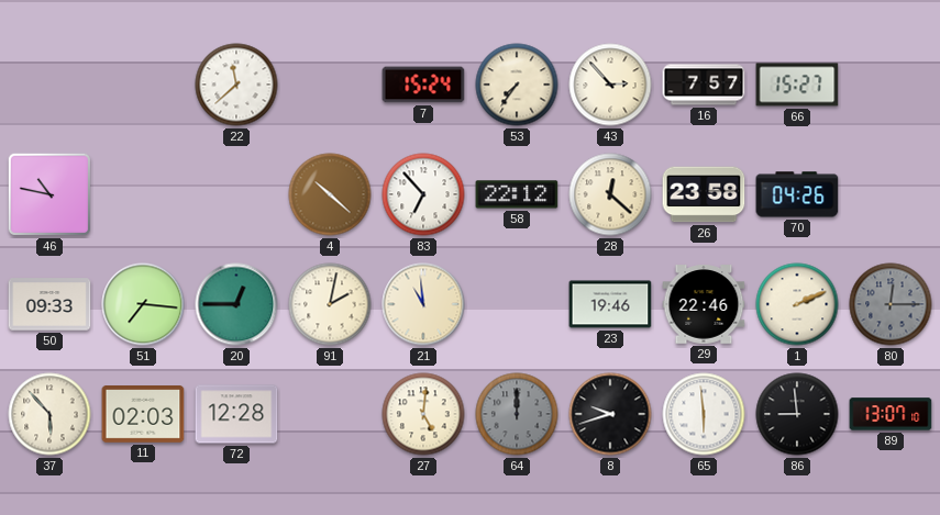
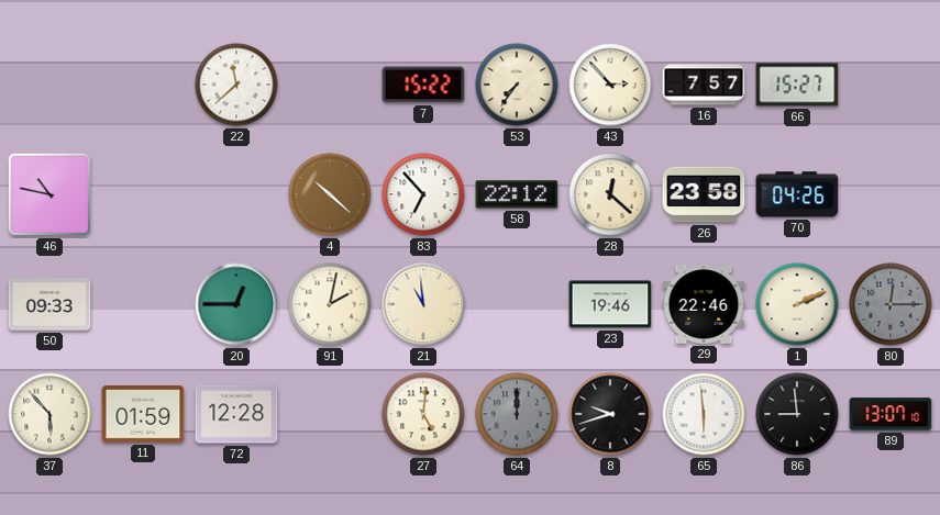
7: 15:24 -> 15:22 (423, 85)
51: 7:16 -> none (143, 304)
11: 02:03 -> 01:59 (143, 415)
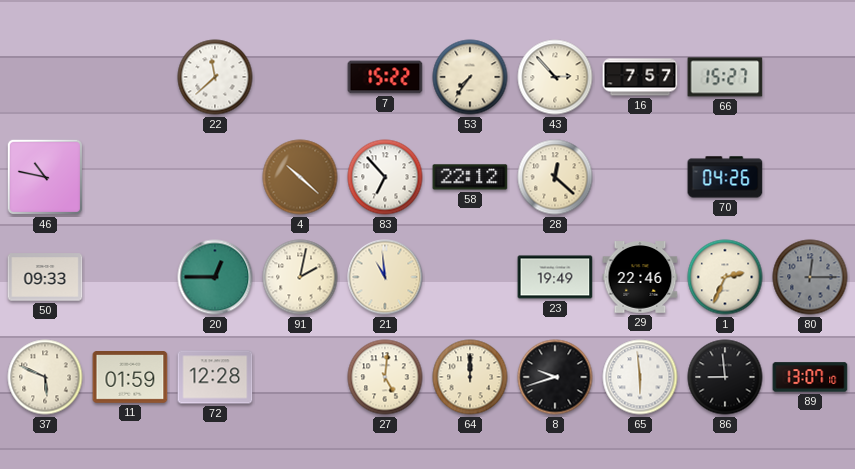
26: 23:58 -> none (704, 194)
23: 19:46 -> 19:49 (555, 277)
1: 2:11 -> 2:34 (725, 277)
37: 5:53 -> 5:49 (45, 377)
64 dial: grey -> cream (470, 377)
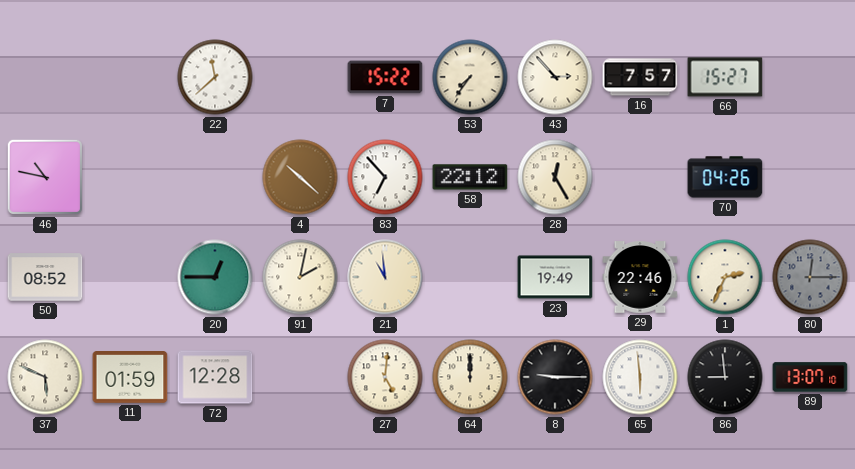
28: 12:22 -> 12:25 (555, 177)
50: 09:33 -> 08:52 (45, 277)
8: 9:42 -> 9:15 (555, 377)
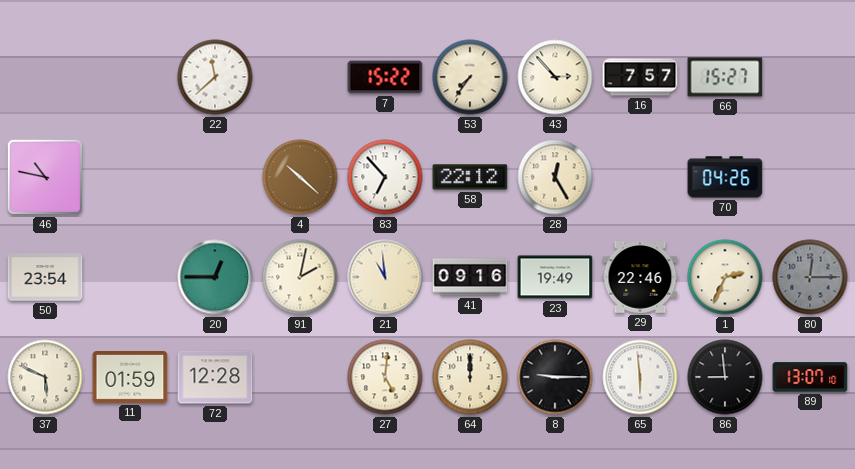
50: 08:52 -> 23:54 (45, 277)
41: none -> 09:16 (470, 277)
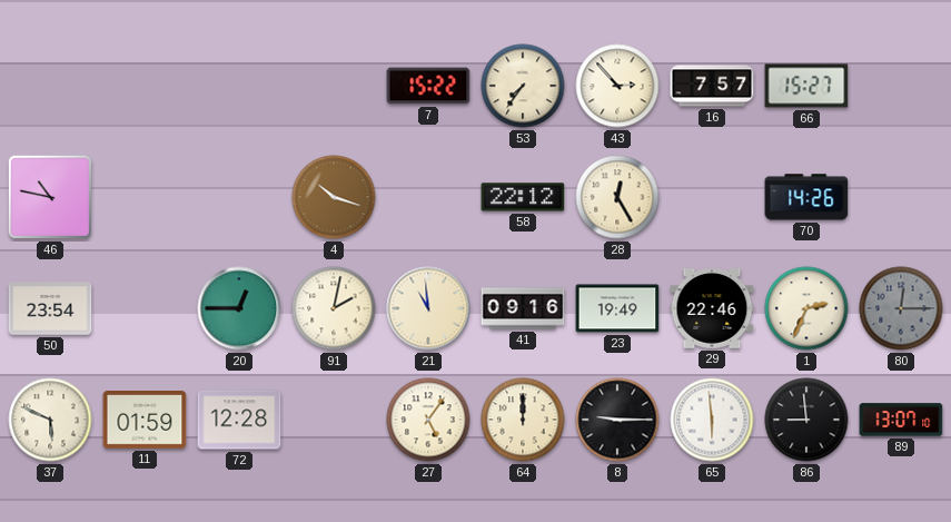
22: 11:38 -> none (215, 77)
4: 10:22 -> 10:18 (334, 197)
83: 6:53 -> none (385, 177)
70: 04:26 -> 14:26 (806, 197)
27: 5:01 -> 5:06 (428, 420)
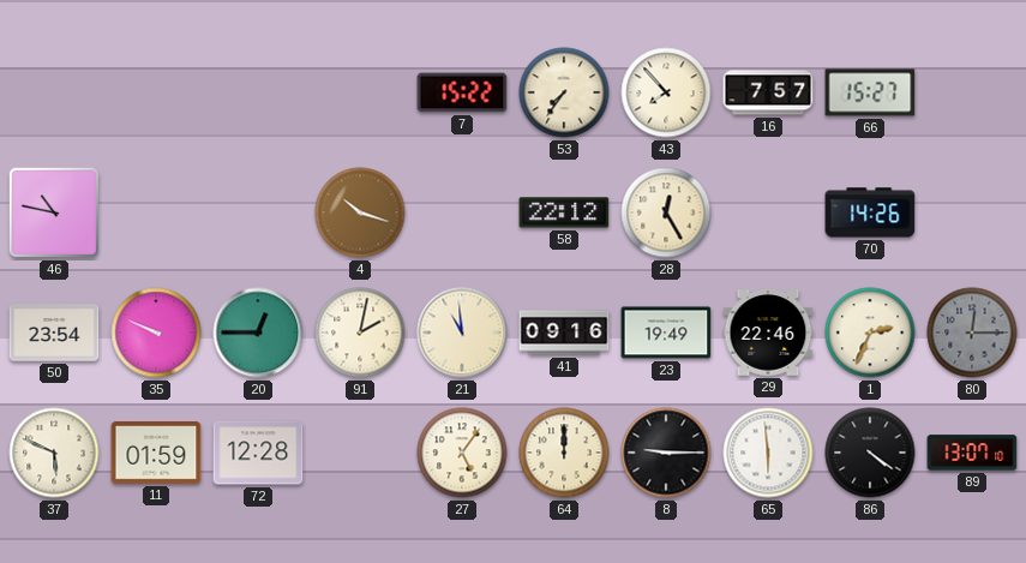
43: 2:53 -> 7:53 (666, 92)
35: none -> 9:49 (156, 333)
86: 8:59 -> 4:21 (870, 453)
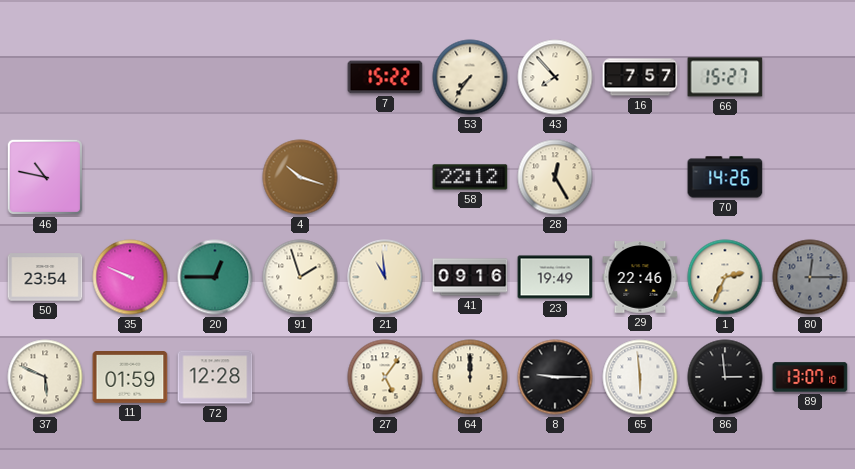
91: 2:02 -> 1:57 (300, 277)
86: 4:21 -> 2:59 (725, 377)
